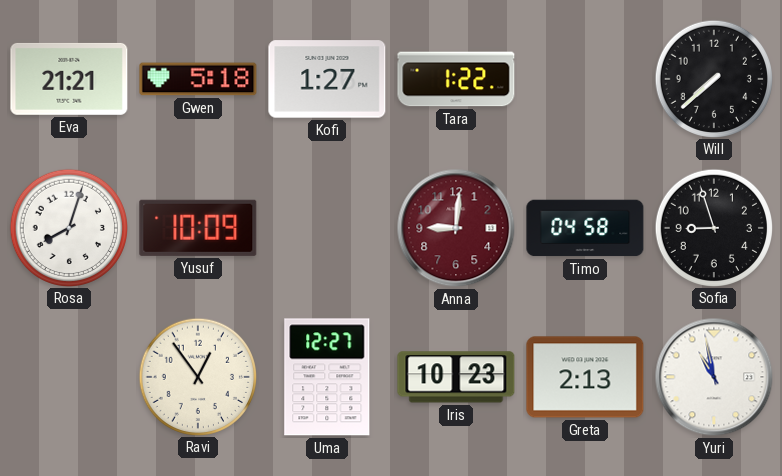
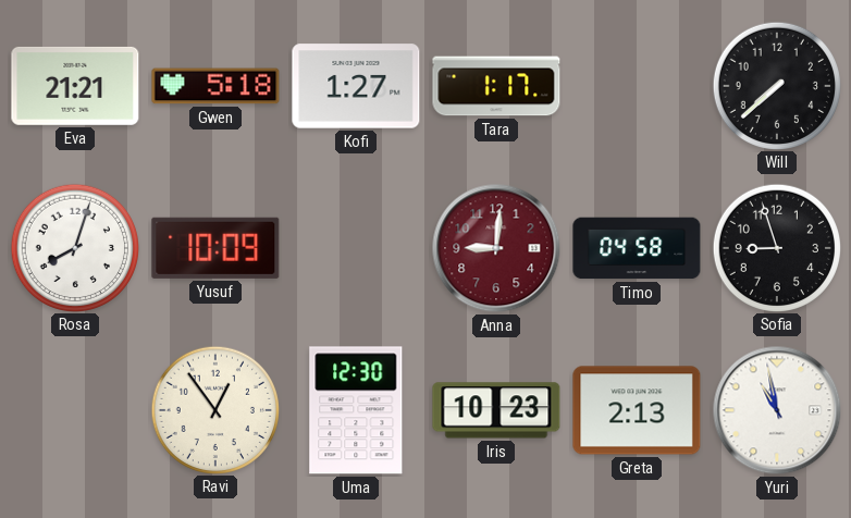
Tara: 1:22 -> 1:17 (496, 86)
Uma: 12:27 -> 12:30 (356, 410)
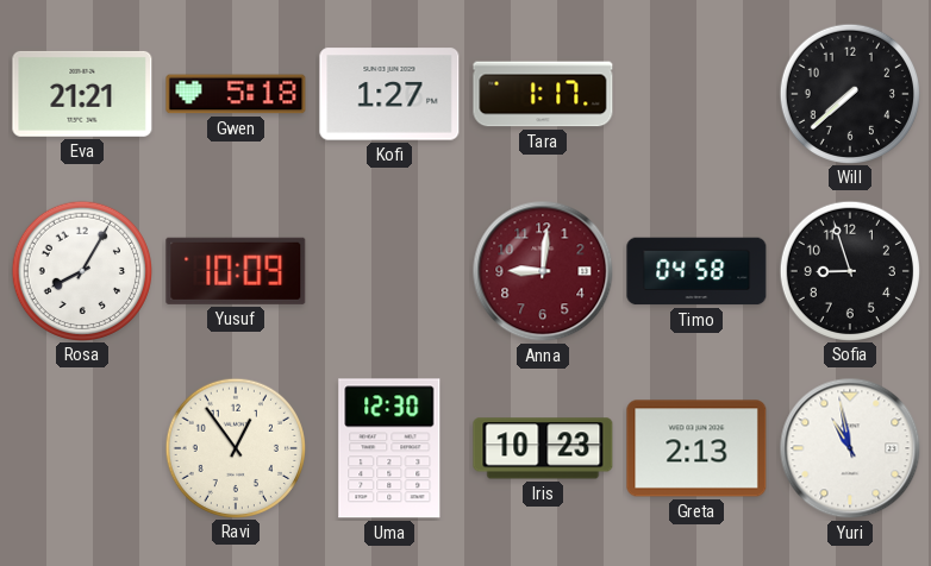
Rosa: 8:03 -> 8:05 (81, 270)
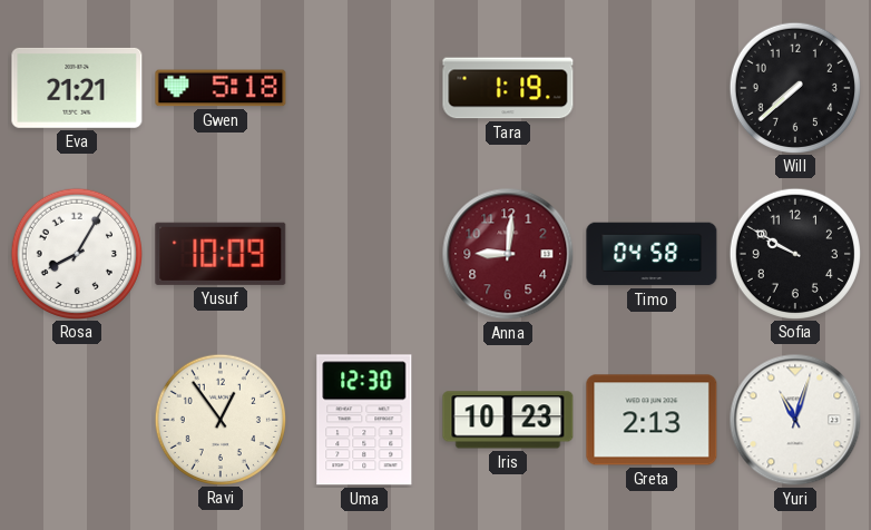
Kofi: 1:27 -> none (389, 94)
Tara: 1:17 -> 1:19 (508, 88)
Sofia: 8:57 -> 9:50 (794, 253)
Yuri: 10:58 -> 11:03 (795, 420)
